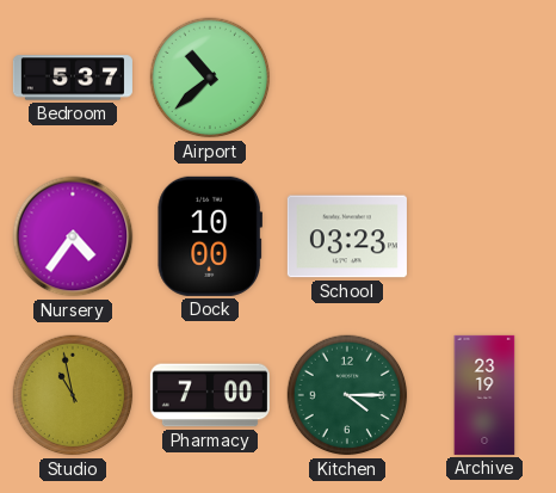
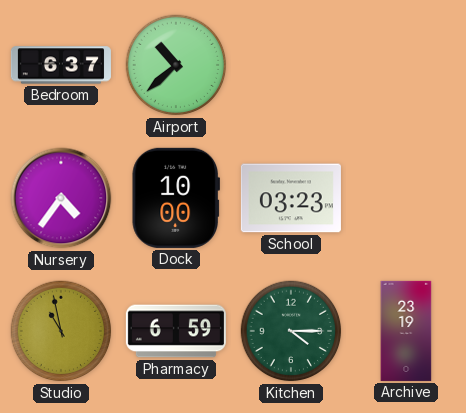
Bedroom: 5:37 -> 6:37 (61, 65)
Pharmacy: 7:00 -> 6:59 (176, 331)
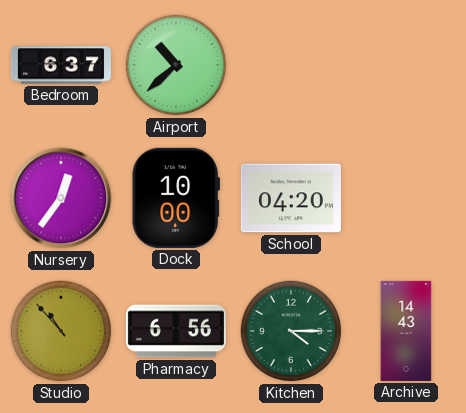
Nursery: 4:36 -> 12:36 (61, 198)
School: 03:23 -> 04:20 (291, 198)
Studio: 10:58 -> 10:53 (61, 331)
Pharmacy: 6:59 -> 6:56 (176, 331)
Archive: 23:19 -> 14:43 (406, 331)
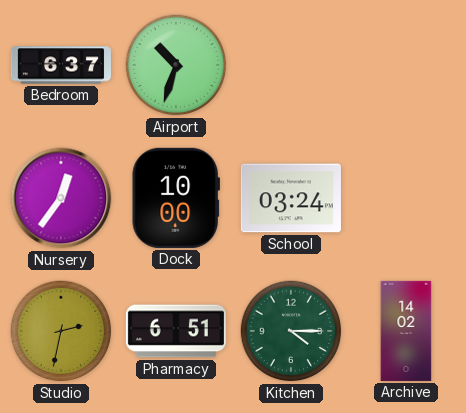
Airport: 10:38 -> 10:33 (176, 65)
School: 04:20 -> 03:24 (291, 198)
Studio: 10:53 -> 2:32 (61, 331)
Pharmacy: 6:56 -> 6:51 (176, 331)
Archive: 14:43 -> 14:02 (406, 331)
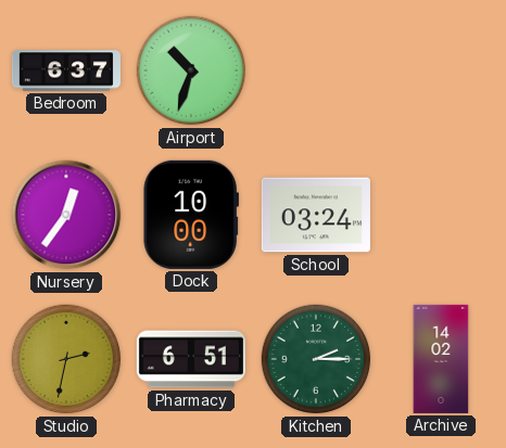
Kitchen: 4:15 -> 2:15 (316, 359)
